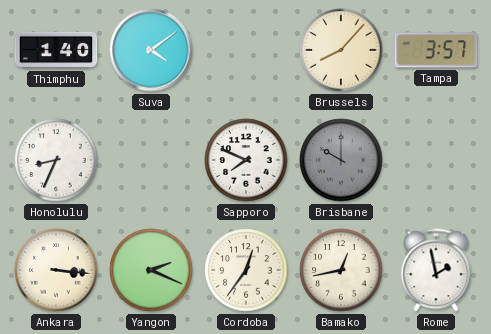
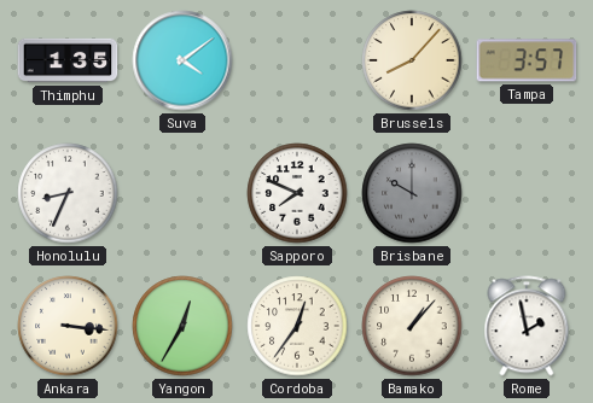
Thimphu: 1:40 -> 1:35 (68, 60)
Yangon: 2:19 -> 12:35 (182, 326)
Bamako: 12:43 -> 1:07 (412, 326)
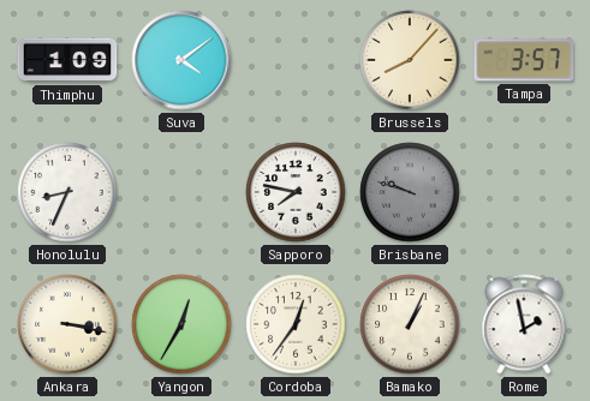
Thimphu: 1:35 -> 1:09 (67, 60)
Sapporo: 7:49 -> 7:47 (296, 192)
Brisbane: 10:00 -> 9:48 (410, 192)
Ankara: 3:16 -> 3:17 (67, 324)
Bamako: 1:07 -> 1:04 (410, 324)
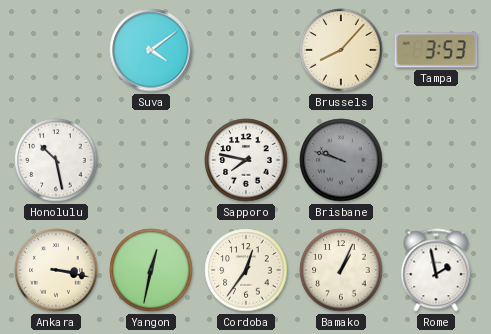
Thimphu: 1:09 -> none (67, 60)
Tampa: 3:57 -> 3:53 (436, 50)
Honolulu: 8:34 -> 10:28 (56, 160)
Yangon: 12:35 -> 12:32 (151, 270)
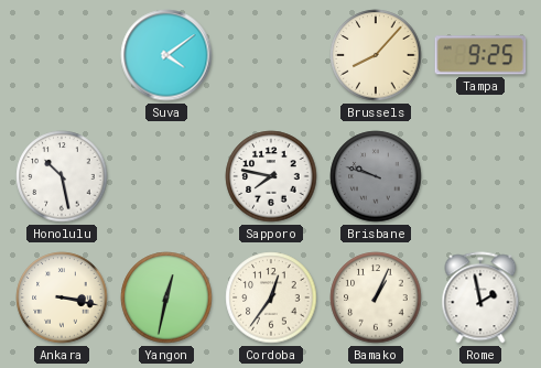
Tampa: 3:53 -> 9:25 (480, 55)
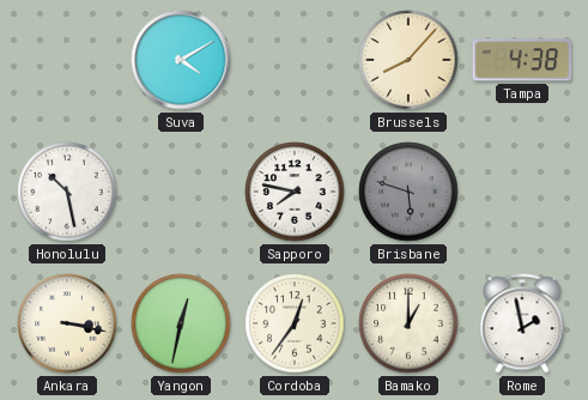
Suva: 4:09 -> 4:10 (181, 60)
Tampa: 9:25 -> 4:38 (522, 60)
Brisbane: 9:48 -> 5:48 (408, 192)
Bamako: 1:04 -> 1:00 (408, 323)
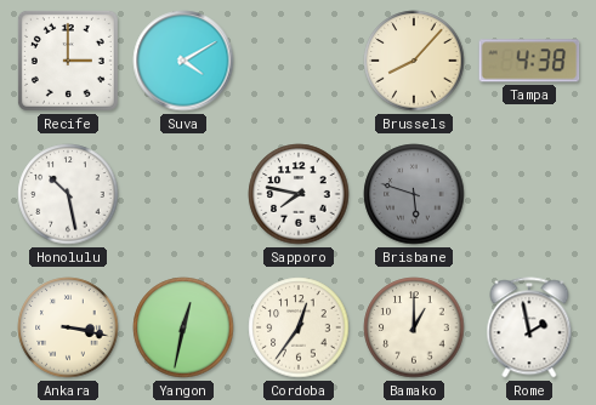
Recife: none -> 3:00 (68, 61)
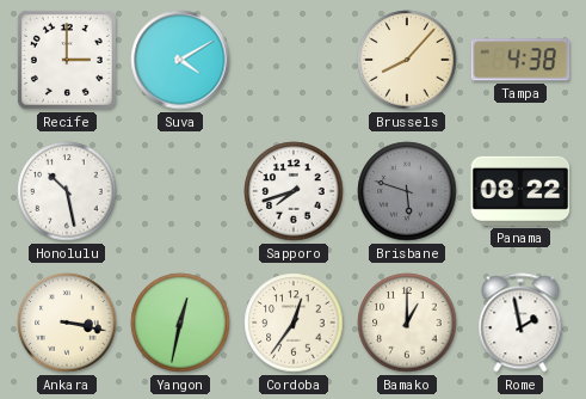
Sapporo: 7:47 -> 7:42 (294, 191)
Panama: none -> 08:22 (520, 191)
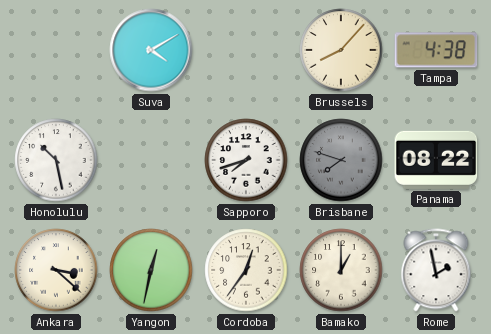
Recife: 3:00 -> none (67, 60)
Brisbane: 5:48 -> 7:48 (341, 160)
Ankara: 3:17 -> 3:22 (56, 270)
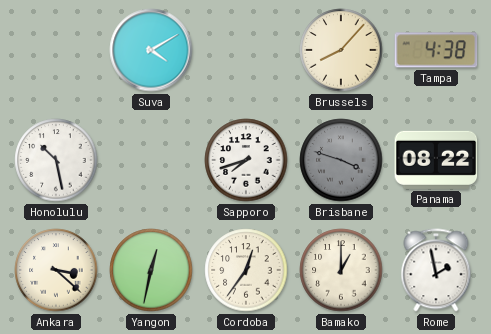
Brisbane: 7:48 -> 3:48 (341, 160)
